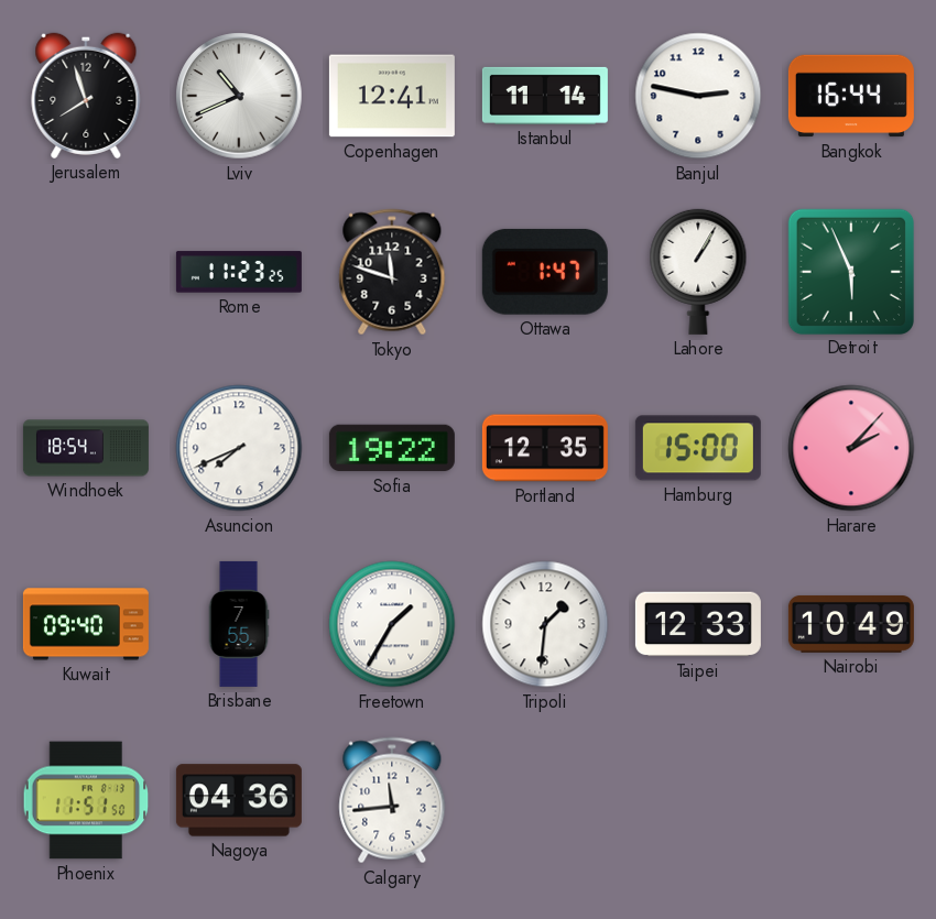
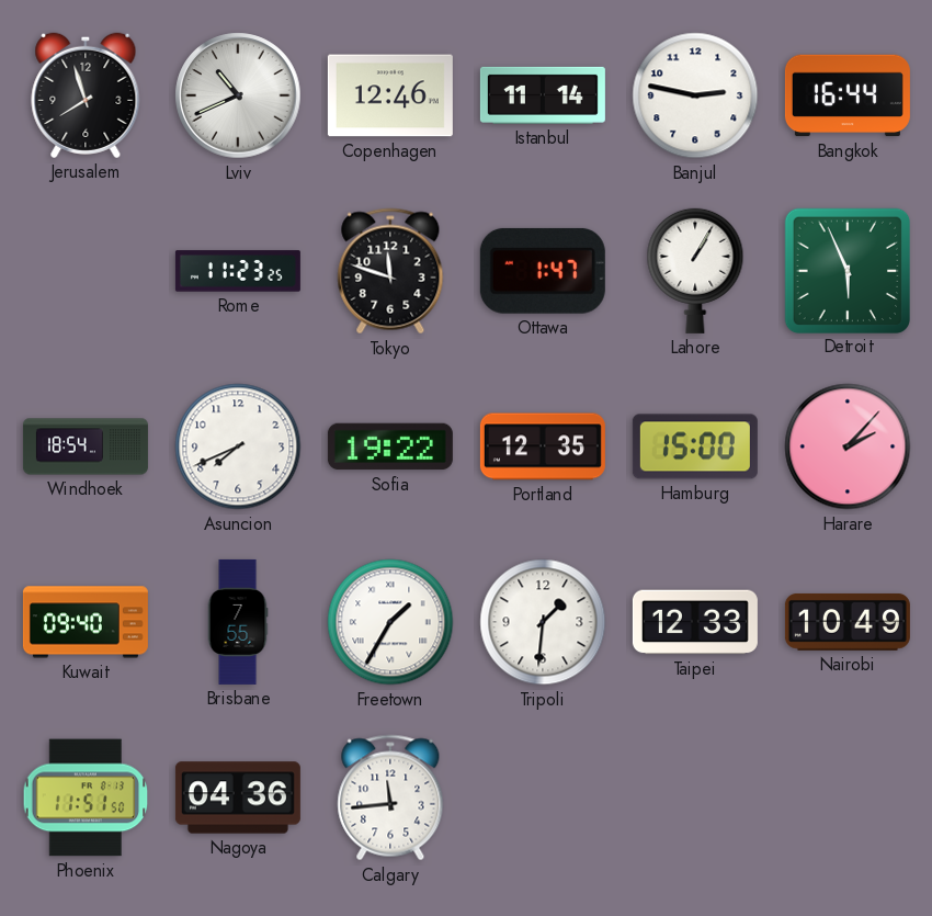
Copenhagen: 12:41 -> 12:46 (390, 95)
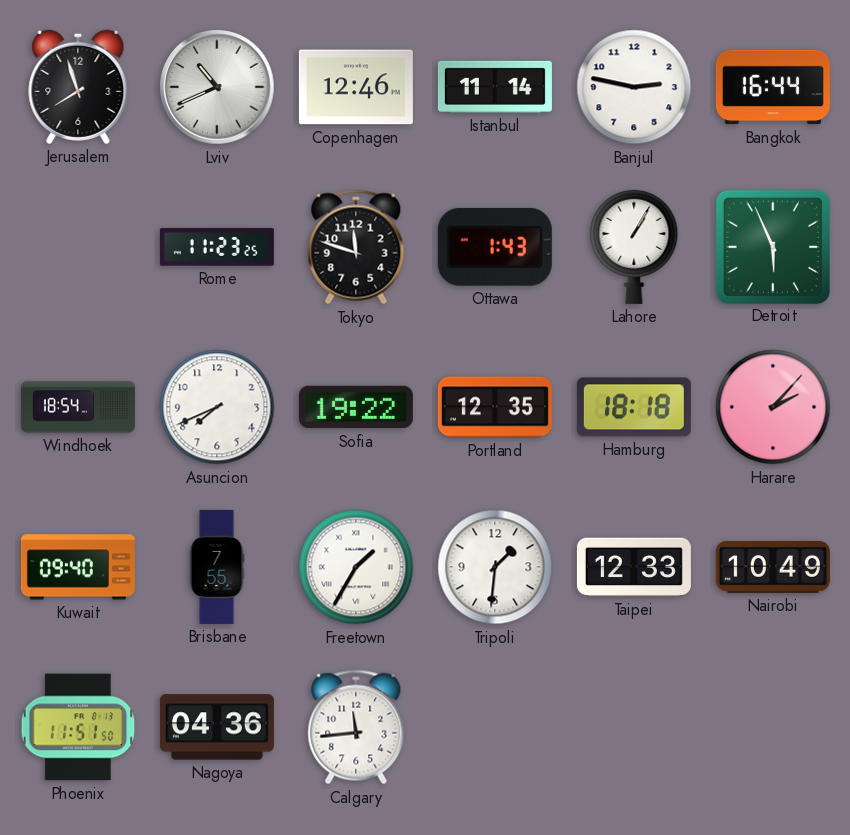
Ottawa: 1:47 -> 1:43 (495, 247)
Hamburg: 15:00 -> 18:18 (634, 407)
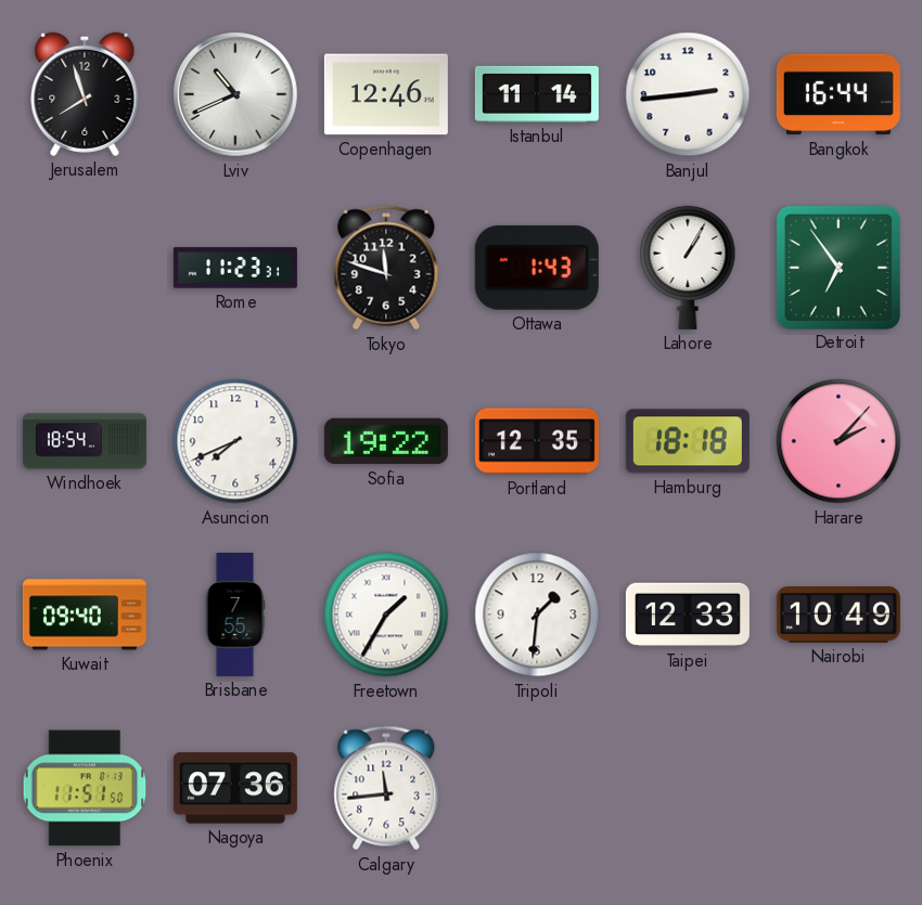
Banjul: 2:47 -> 2:44 (688, 94)
Rome: 11:23:25 -> 11:23:31 (235, 268)
Detroit: 5:56 -> 6:54 (837, 267)
Nagoya: 04:36 -> 07:36 (235, 788)
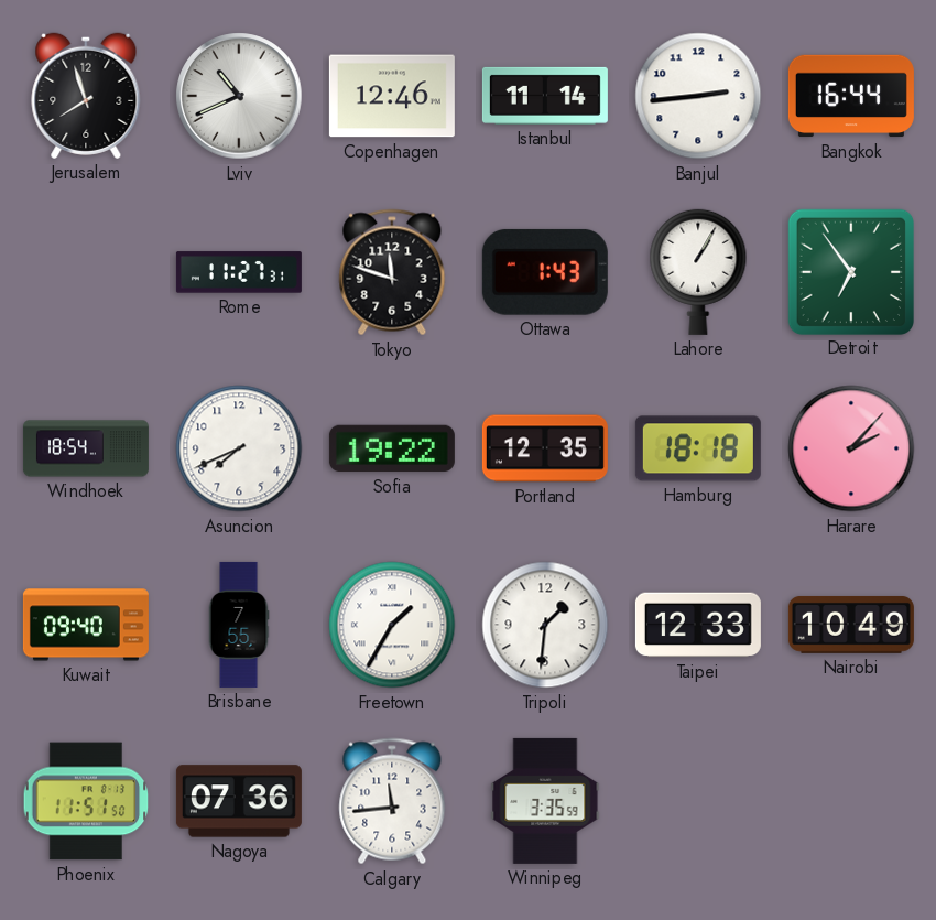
Rome: 11:23 -> 11:27 (239, 272)
Winnipeg: none -> 3:35 (545, 801)
